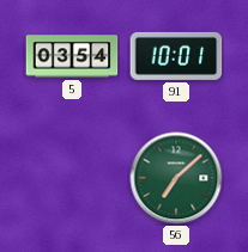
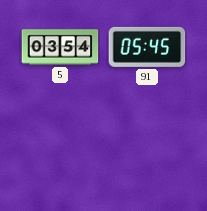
91: 10:01 -> 05:45 (147, 47)
56: 7:08 -> none (176, 178)
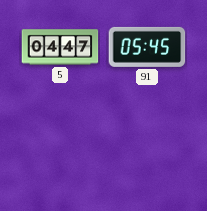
5: 03:54 -> 04:47 (60, 47)
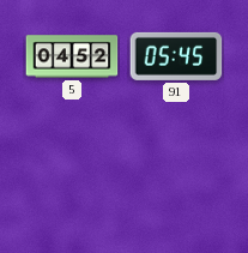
5: 04:47 -> 04:52 (72, 56)
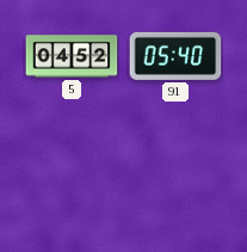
91: 05:45 -> 05:40 (175, 56)
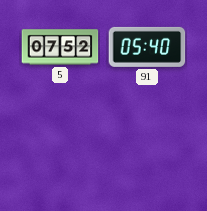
5: 04:52 -> 07:52 (60, 47)
